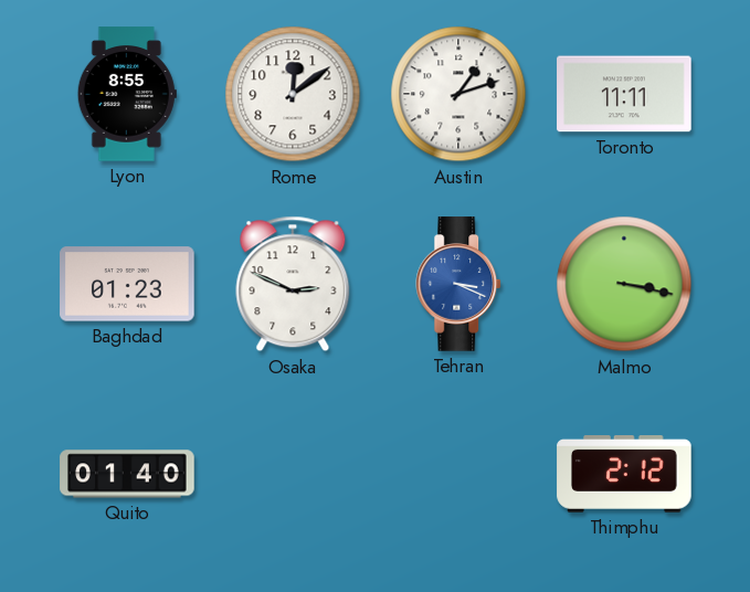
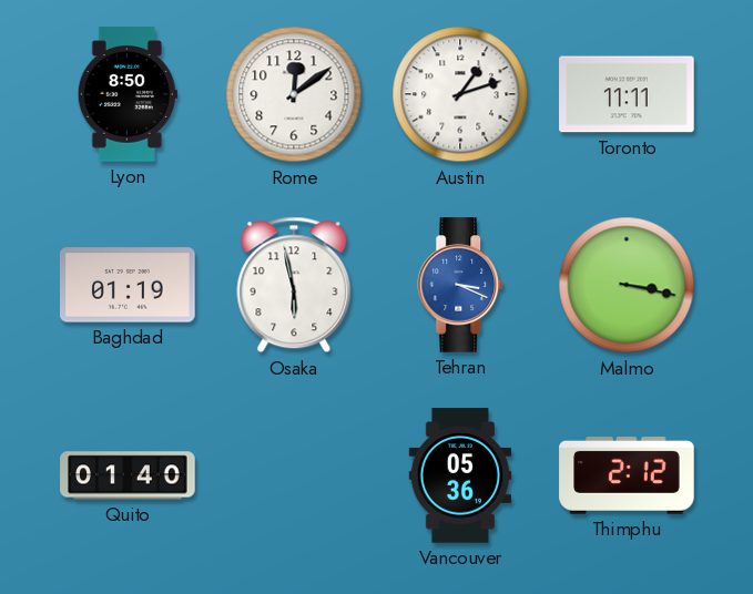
Lyon: 8:55 -> 8:50 (128, 94)
Baghdad: 01:23 -> 01:19 (128, 285)
Osaka: 2:49 -> 5:58 (294, 285)
Vancouver: none -> 05:36 (460, 475)
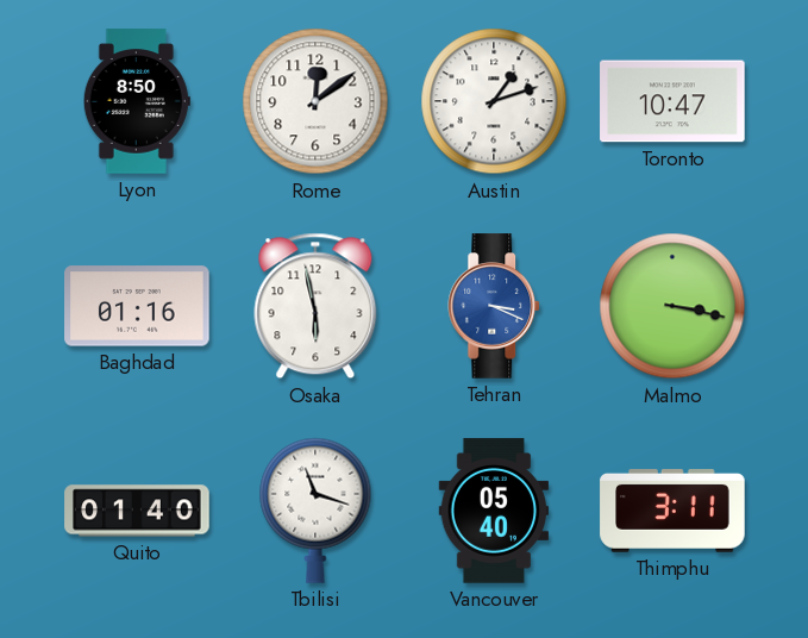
Toronto: 11:11 -> 10:47 (672, 101)
Baghdad: 01:19 -> 01:16 (137, 306)
Tbilisi: none -> 11:18 (315, 511)
Vancouver: 05:36 -> 05:40 (494, 511)
Thimphu: 2:12 -> 3:11 (672, 512)
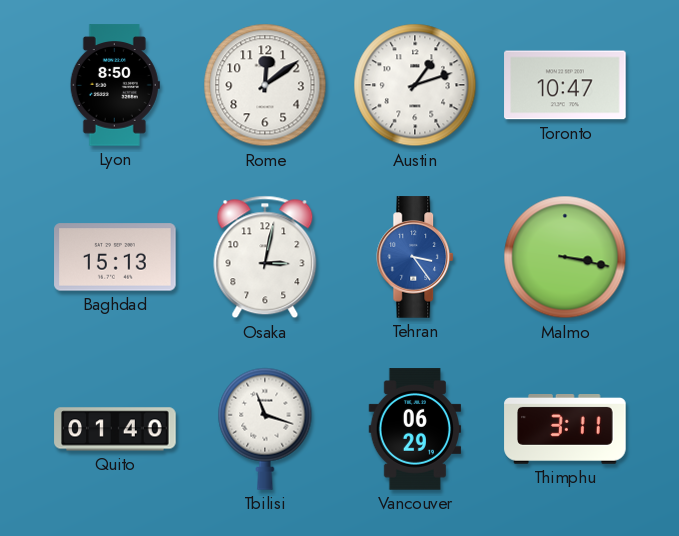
Baghdad: 01:16 -> 15:13 (115, 257)
Osaka: 5:58 -> 3:02 (265, 257)
Tehran: 3:19 -> 3:24 (416, 257)
Vancouver: 05:40 -> 06:29 (415, 429)
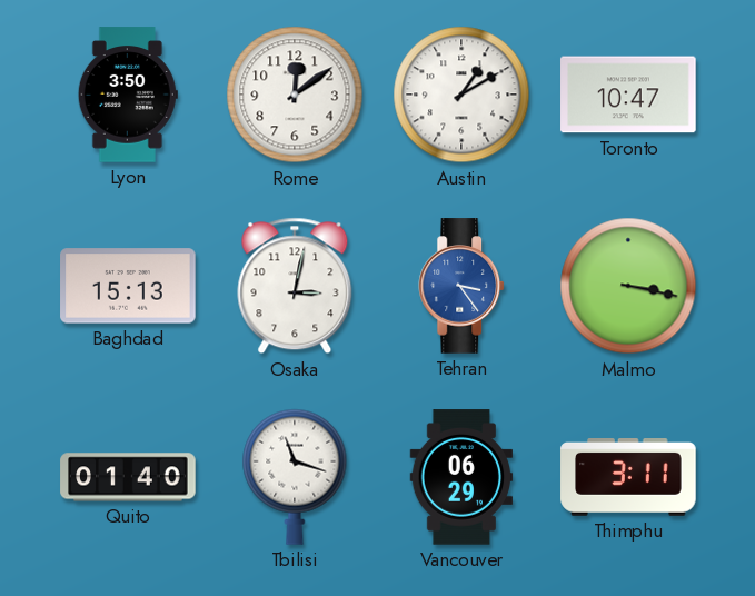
Lyon: 8:50 -> 3:50 (128, 95)
Austin: 1:12 -> 1:10 (461, 95)
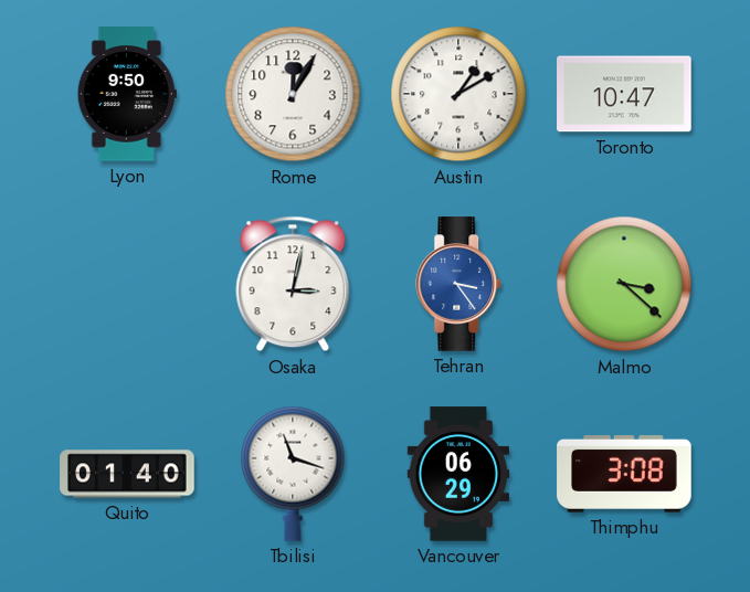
Lyon: 3:50 -> 9:50 (127, 94)
Rome: 12:09 -> 12:05 (293, 94)
Baghdad: 15:13 -> none (128, 286)
Malmo: 3:17 -> 3:22 (624, 284)
Thimphu: 3:11 -> 3:08 (624, 475)
